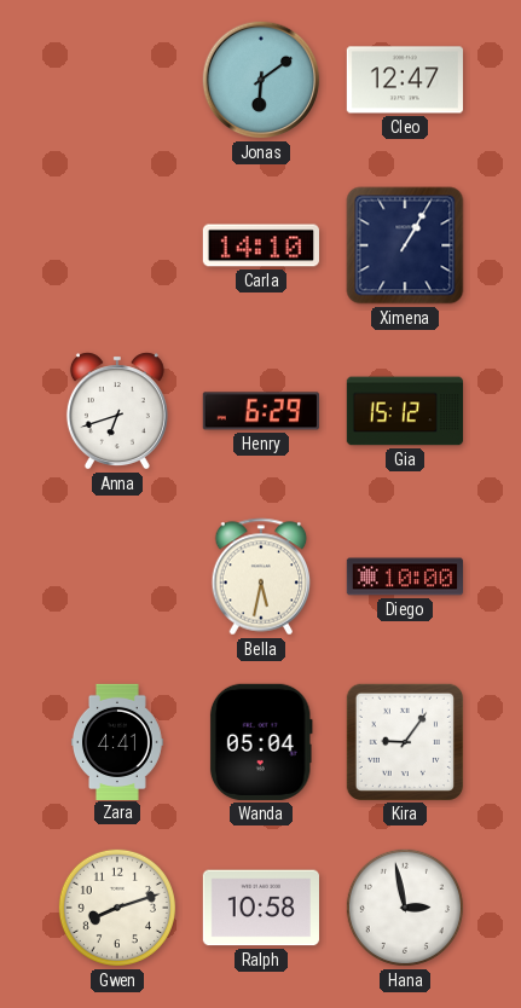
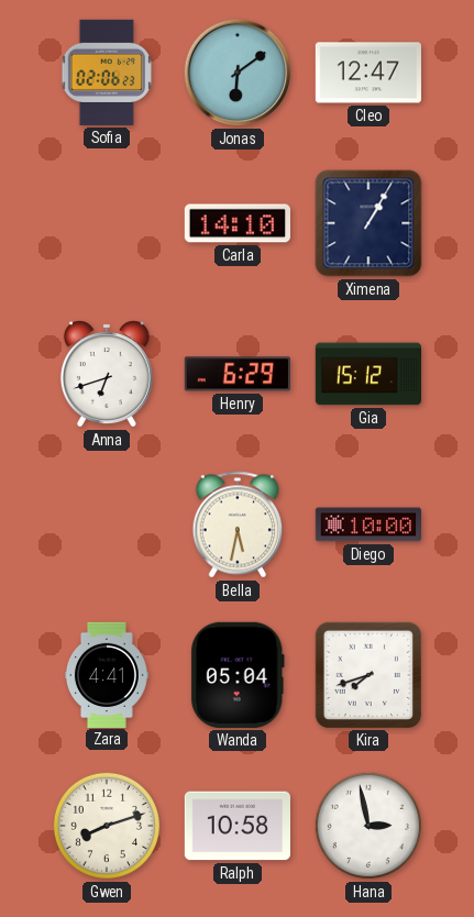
Sofia: none -> 02:06 (107, 73)
Kira: 9:06 -> 7:42 (368, 675)
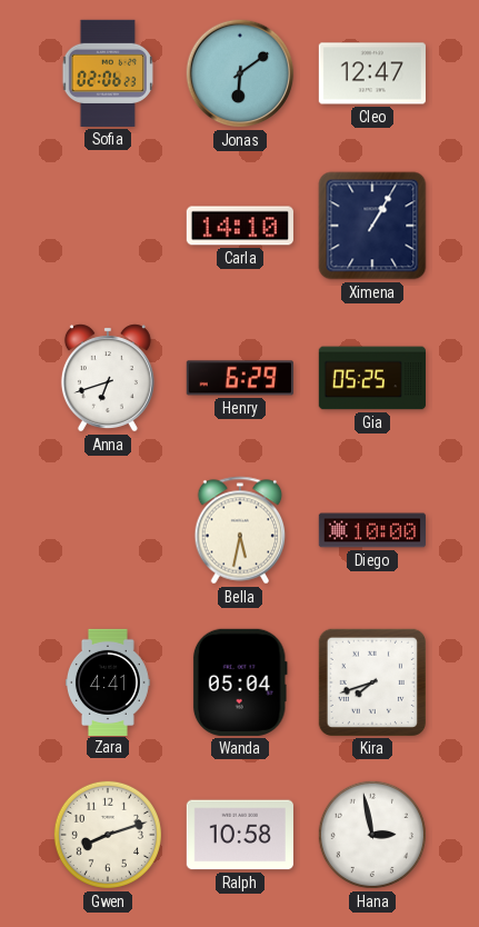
Gia: 15:12 -> 05:25 (371, 378)
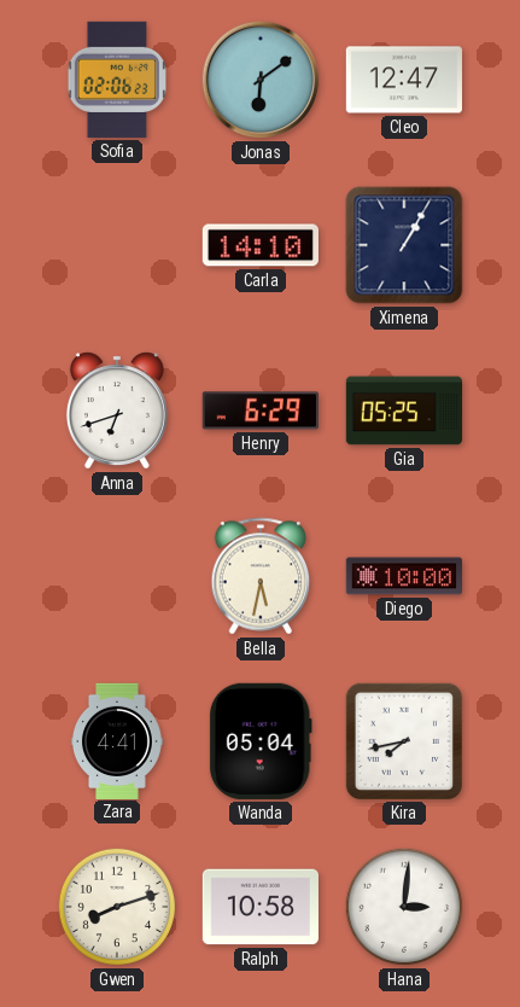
Kira: 7:42 -> 7:43 (404, 741)
Hana: 2:58 -> 3:01 (404, 907)
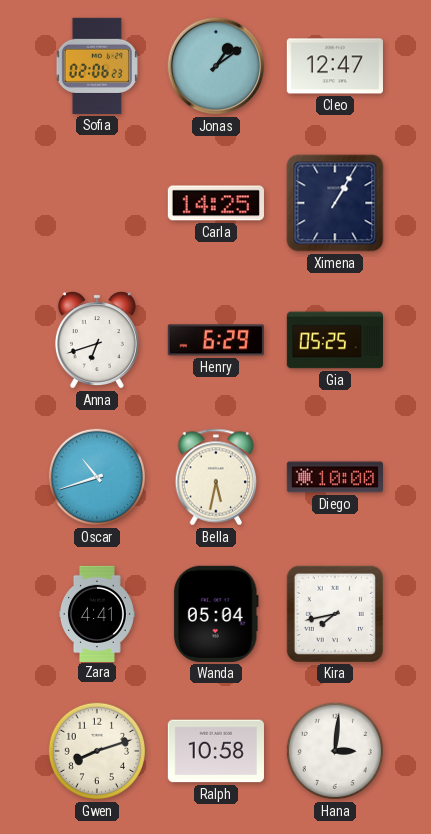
Jonas: 6:09 -> 1:09 (216, 66)
Carla: 14:10 -> 14:25 (216, 203)
Oscar: none -> 10:42 (97, 477)
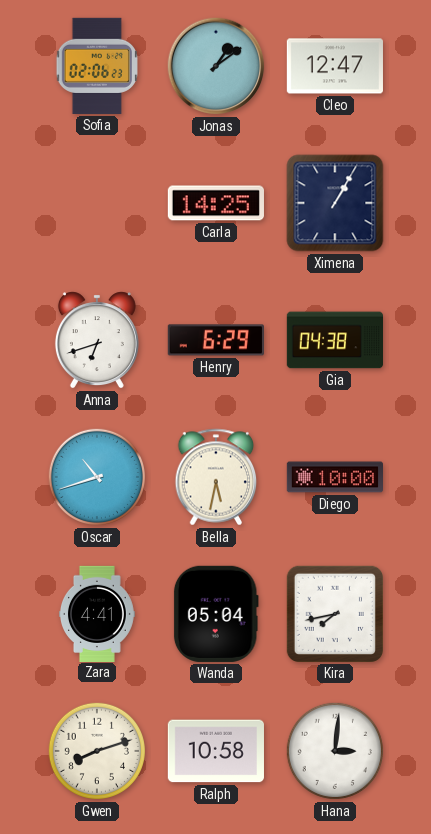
Gia: 05:25 -> 04:38 (334, 340)
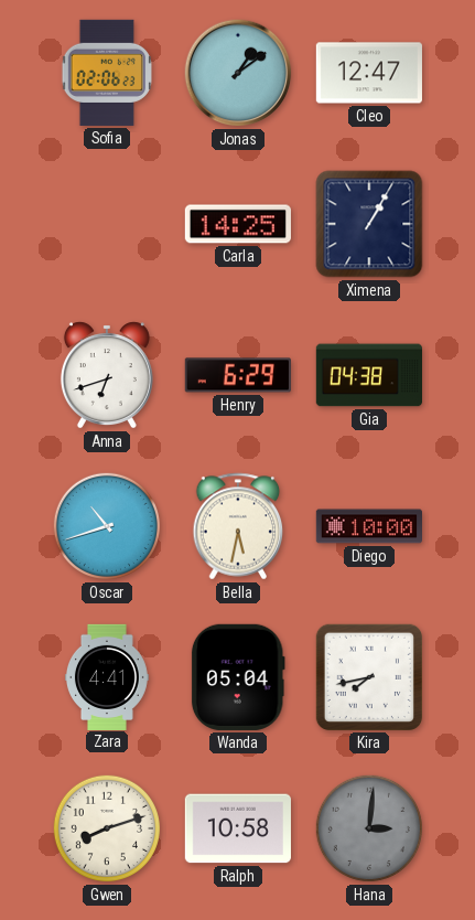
Hana dial: white -> grey (369, 828)
